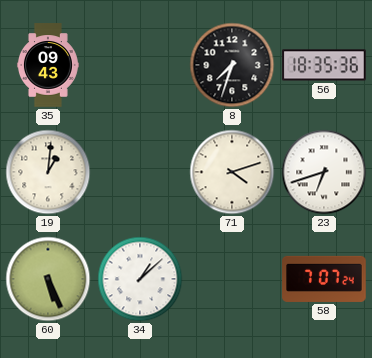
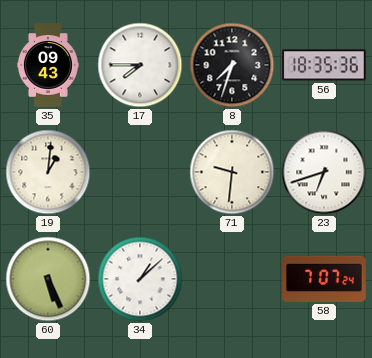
17: none -> 7:45 (140, 65)
71: 4:12 -> 9:31 (232, 172)
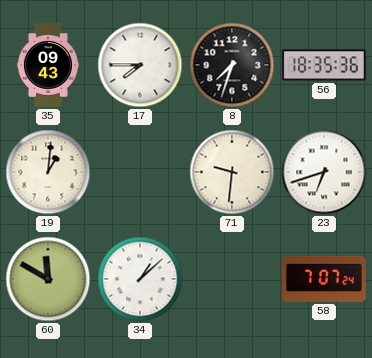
60: 5:26 -> 11:50 (48, 279)
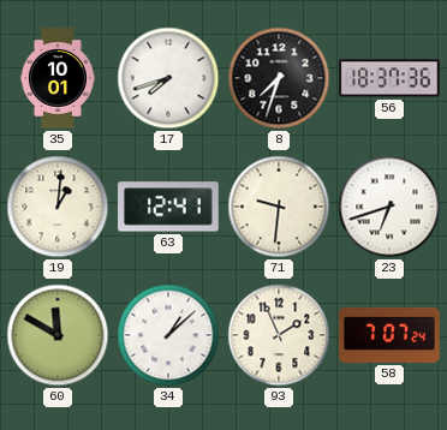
35: 09:43 -> 10:01 (58, 78)
17: 7:45 -> 7:42 (168, 78)
56: 18:35 -> 18:37 (389, 78)
63: none -> 12:41 (168, 207)
93: none -> 1:56 (279, 335)
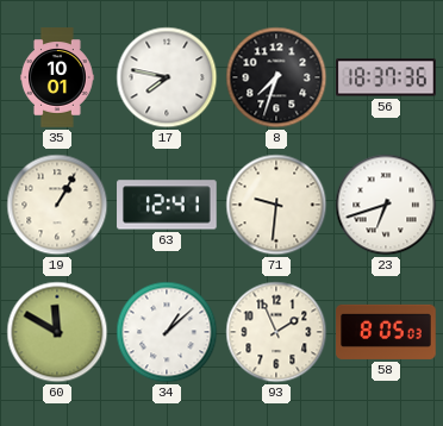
17: 7:42 -> 7:47 (167, 77)
19: 1:01 -> 1:05 (57, 205)
58: 7:07 -> 8:05 (386, 332)
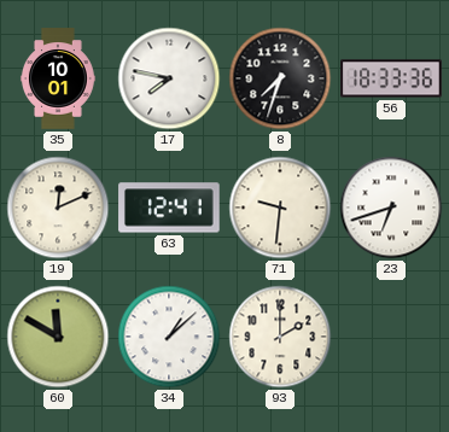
56: 18:37 -> 18:33 (391, 78)
19: 1:05 -> 12:11 (58, 208)
93: 1:56 -> 2:00 (280, 337)
58: 8:05 -> none (386, 332)
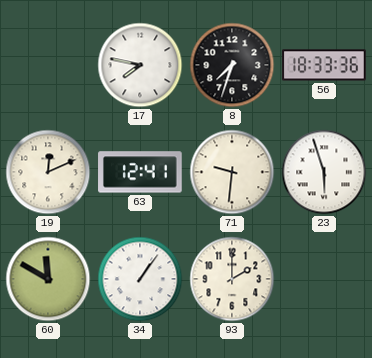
35: 10:01 -> none (58, 78)
23: 6:42 -> 5:57 (324, 172)
34: 1:08 -> 1:06 (140, 279)
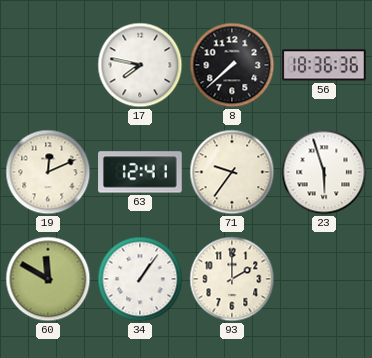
8: 7:33 -> 7:38 (232, 65)
56: 18:33 -> 18:36 (324, 65)
71: 9:31 -> 9:36 (232, 172)
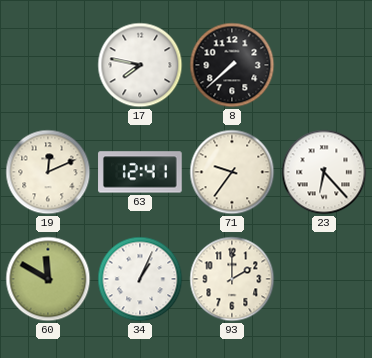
56: 18:36 -> none (324, 65)
23: 5:57 -> 6:23 (324, 172)
34: 1:06 -> 1:04 (140, 279)
